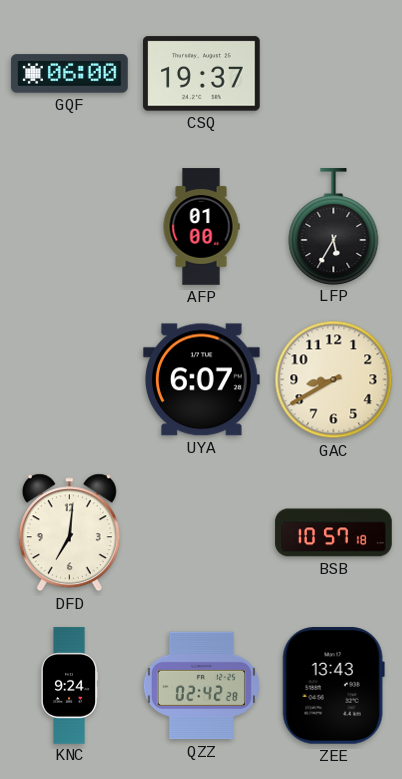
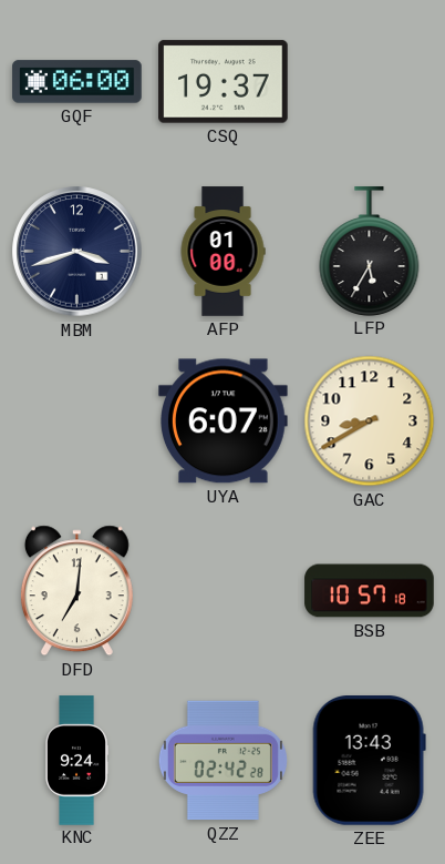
MBM: none -> 3:42 (77, 252)
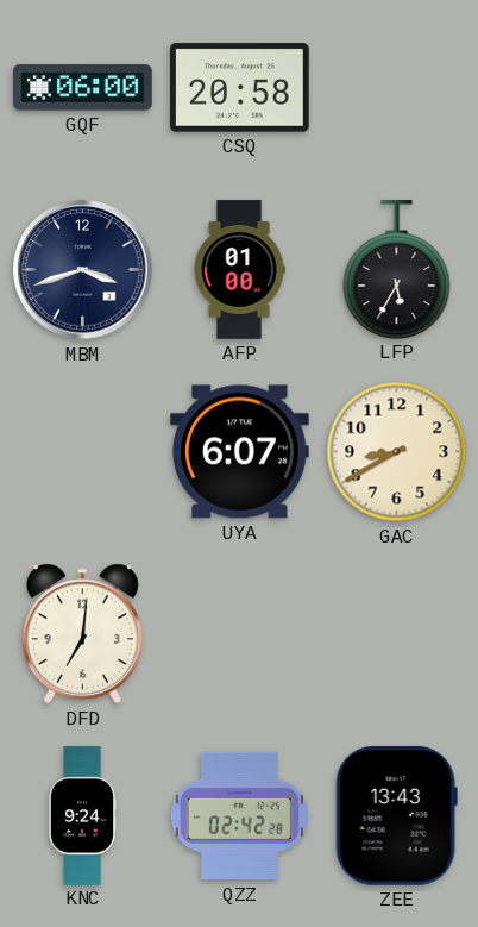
CSQ: 19:37 -> 20:58 (240, 88)
BSB: 10:57 -> none (370, 591)
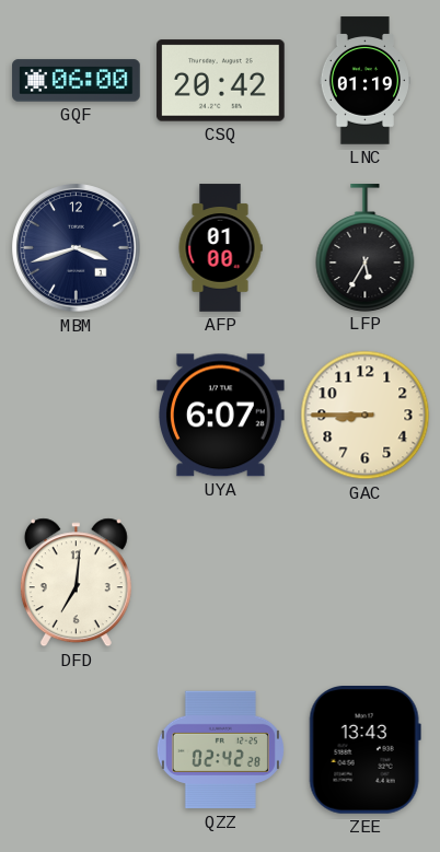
CSQ: 20:58 -> 20:42 (221, 81)
LNC: none -> 01:19 (364, 81)
GAC: 8:40 -> 8:45 (366, 416)
KNC: 9:24 -> none (82, 816)
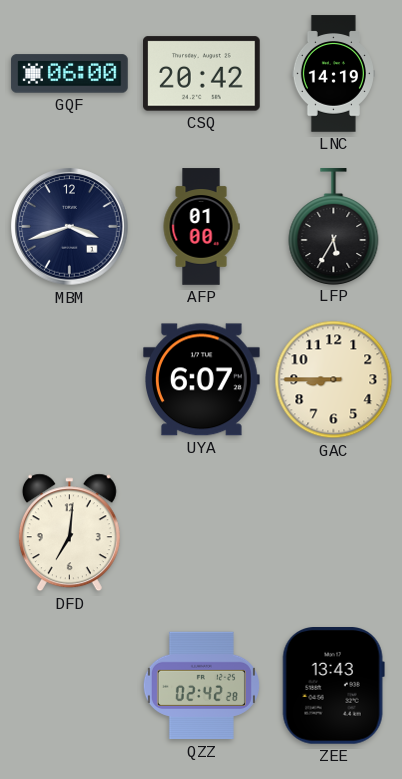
LNC: 01:19 -> 14:19 (333, 74)
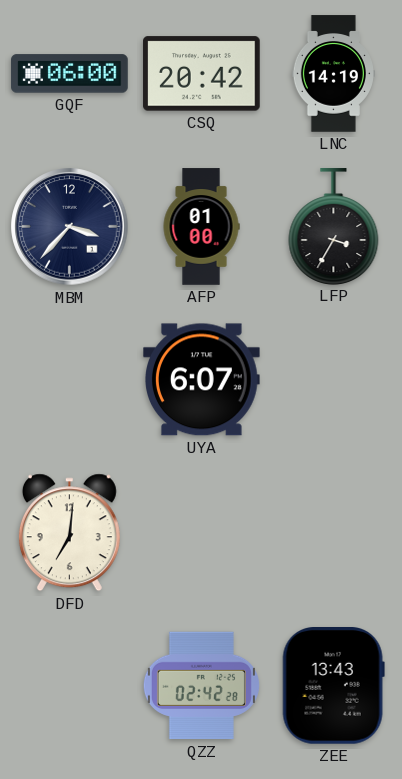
MBM: 3:42 -> 3:37 (70, 227)
LFP: 5:35 -> 3:35 (334, 226)
GAC: 8:45 -> none (334, 380)
